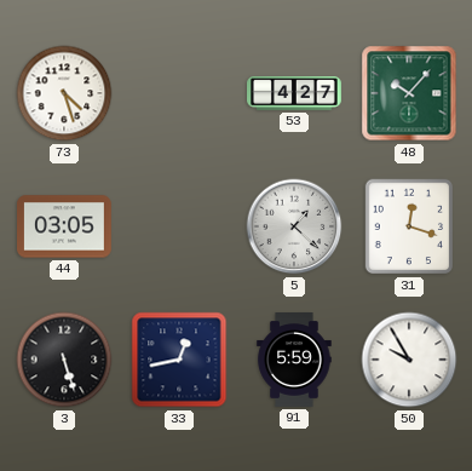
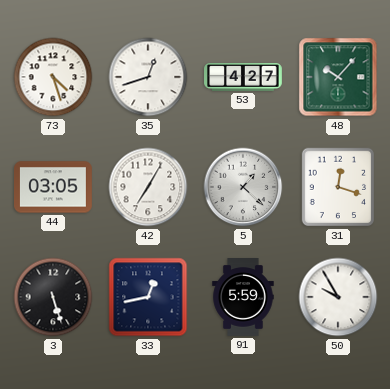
35: none -> 12:42 (148, 77)
42: none -> 7:05 (148, 187)
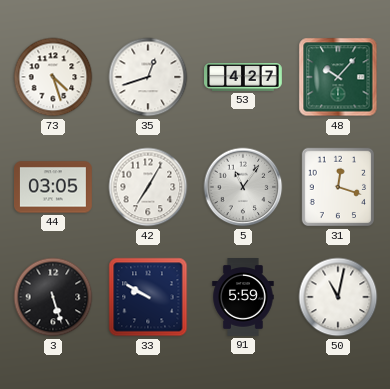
5: 1:22 -> 11:06 (243, 187)
33: 12:43 -> 9:50 (148, 297)
50: 9:55 -> 11:02 (338, 297)
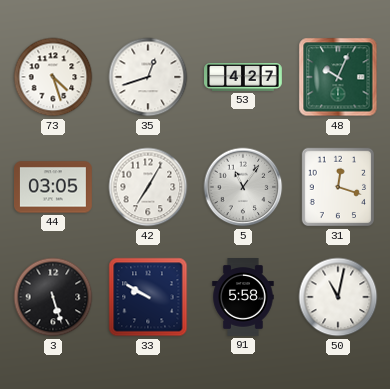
48: 10:07 -> 10:04 (338, 77)
91: 5:59 -> 5:58 (243, 298)
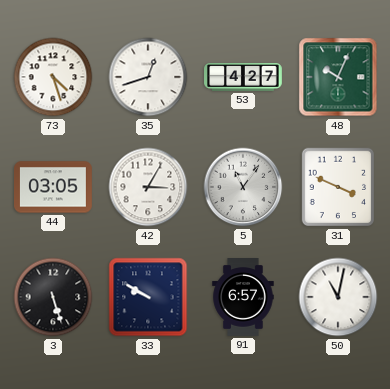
42: 7:05 -> 3:05 (148, 187)
31: 12:18 -> 3:49 (337, 187)
91: 5:58 -> 6:57 (243, 298)
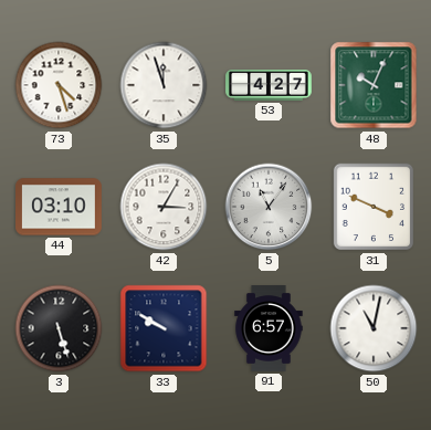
35: 12:42 -> 11:57 (164, 85)
44: 03:05 -> 03:10 (60, 207)
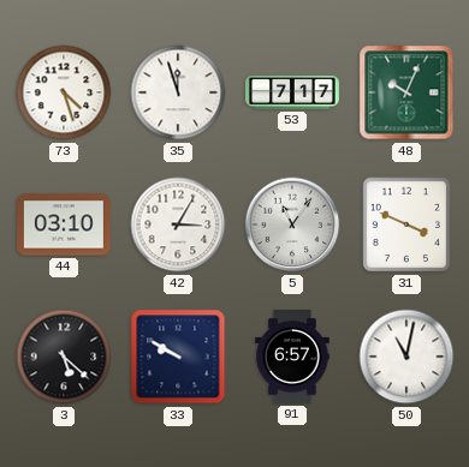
53: 4:27 -> 7:17 (293, 94)
3: 5:27 -> 5:22 (64, 357)
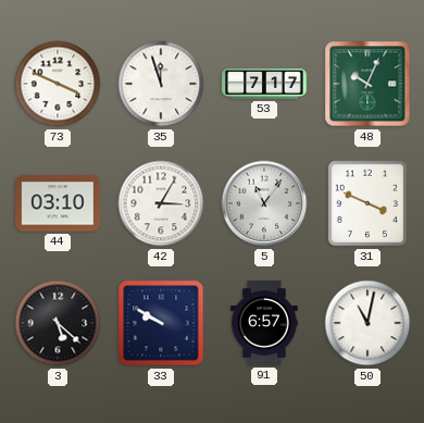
73: 4:27 -> 3:49 (58, 84)
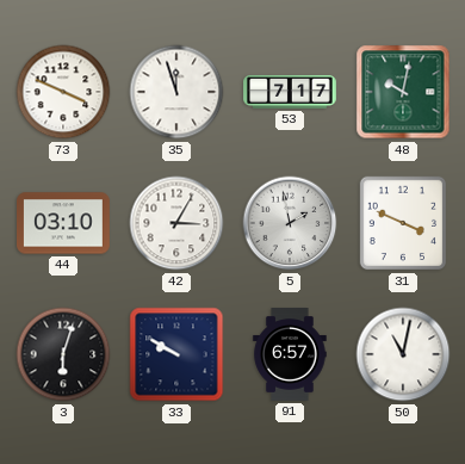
48: 10:04 -> 10:02 (403, 92)
5: 11:06 -> 1:58 (290, 223)
3: 5:22 -> 6:03 (63, 354)
